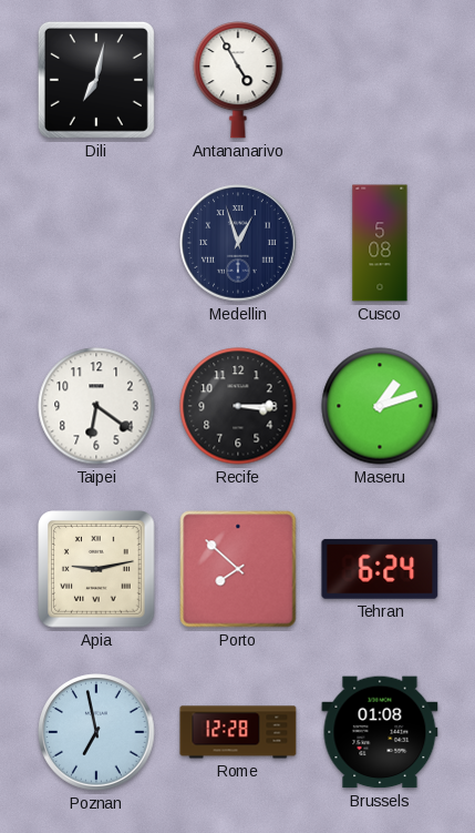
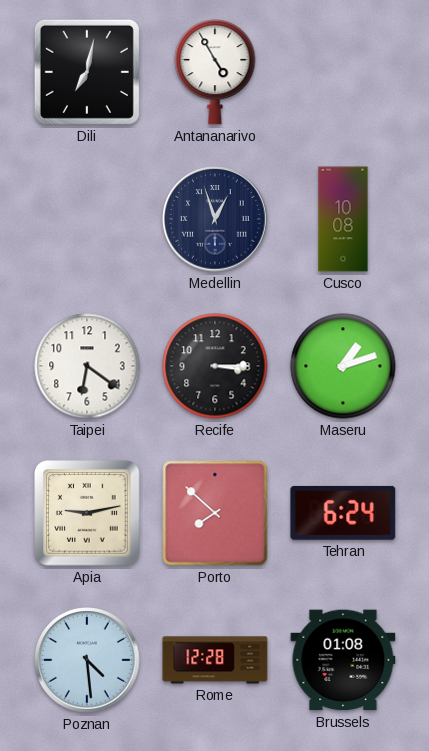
Cusco: 5:08 -> 10:08 (343, 219)
Poznan: 6:58 -> 4:29 (87, 660)
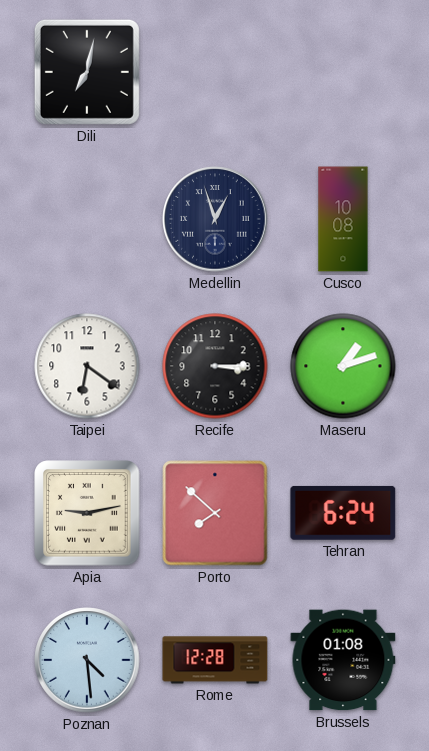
Antananarivo: 4:55 -> none (215, 72)
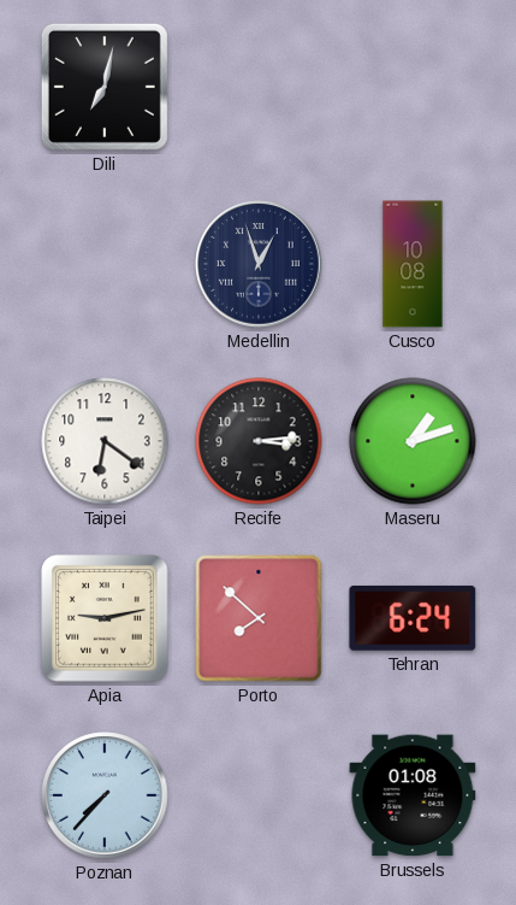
Recife: 3:15 -> 3:14 (259, 441)
Poznan: 4:29 -> 7:37 (105, 795)
Rome: 12:28 -> none (215, 660)
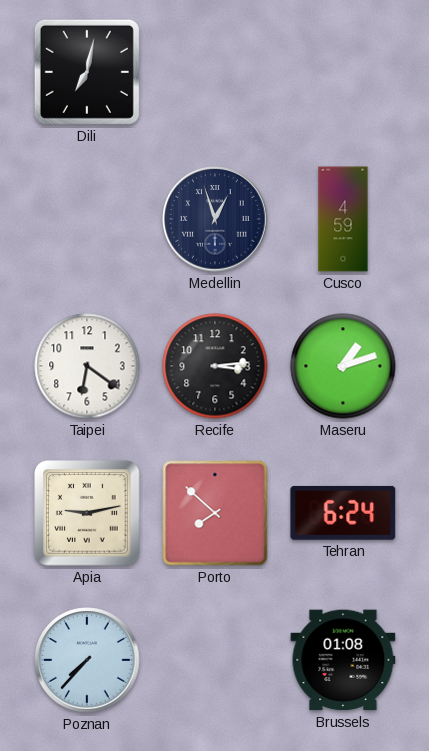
Cusco: 10:08 -> 4:59 (343, 219)
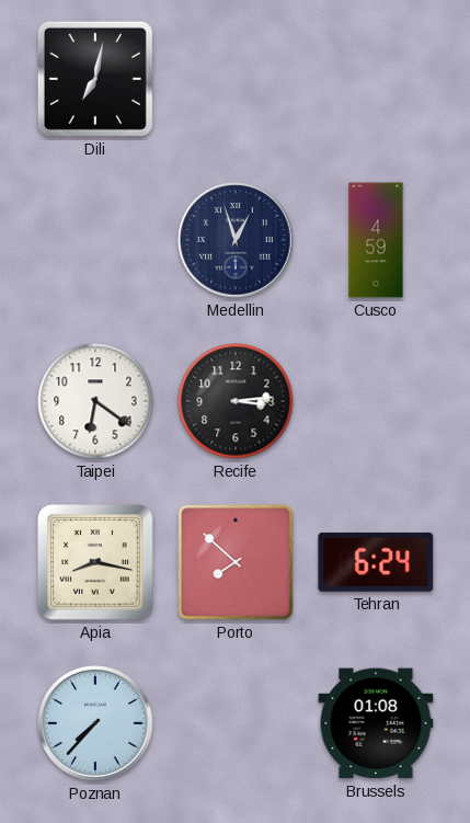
Maseru: 1:12 -> none (343, 366)
Apia: 9:13 -> 8:17 (95, 562)
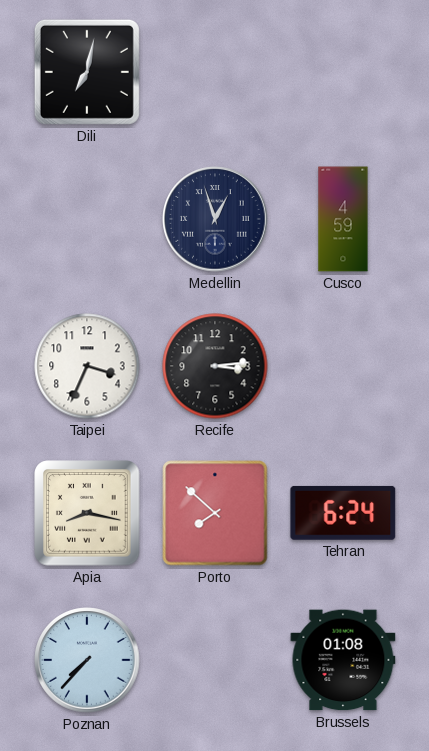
Taipei: 6:21 -> 3:34 (87, 366)
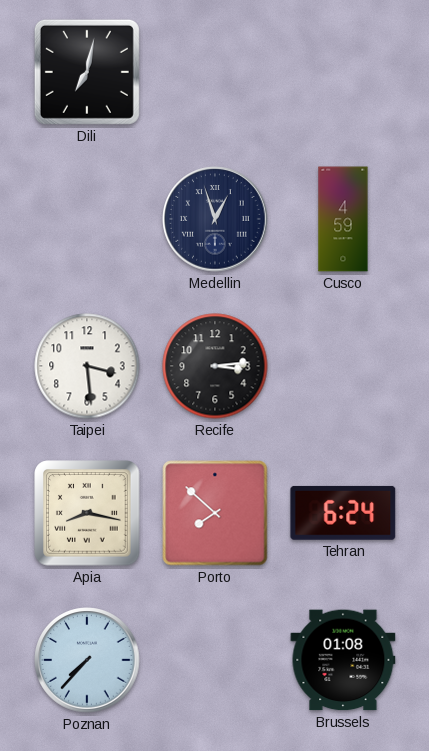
Taipei: 3:34 -> 3:29 (87, 366)
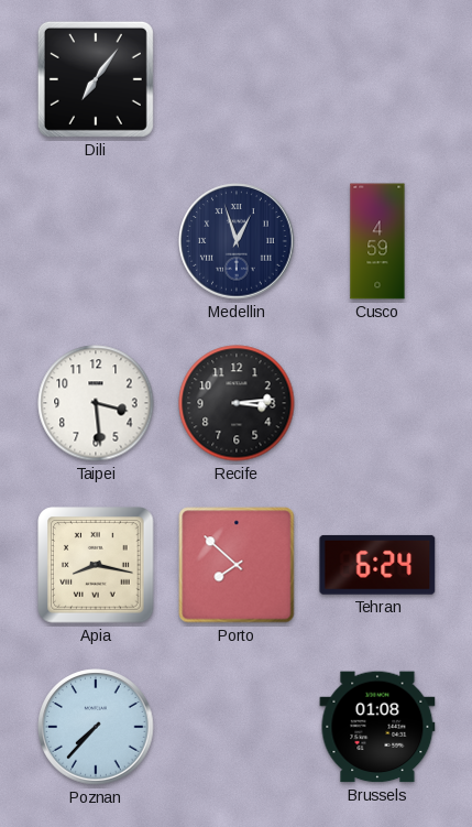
Dili: 7:02 -> 7:06 (96, 79)
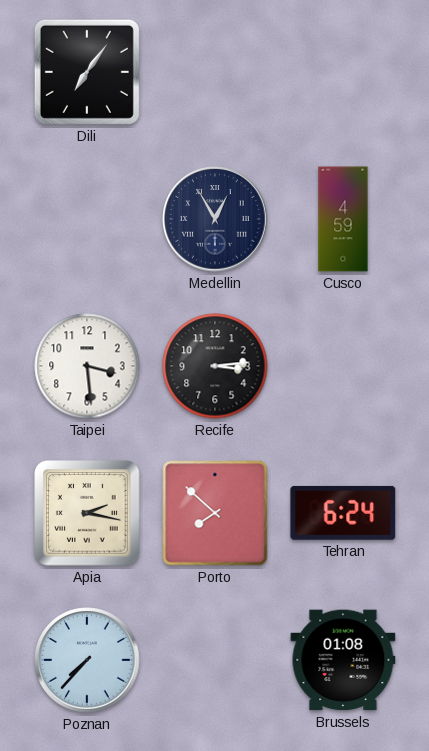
Medellin: 12:57 -> 12:55 (215, 219)
Apia: 8:17 -> 2:17 (87, 513)
